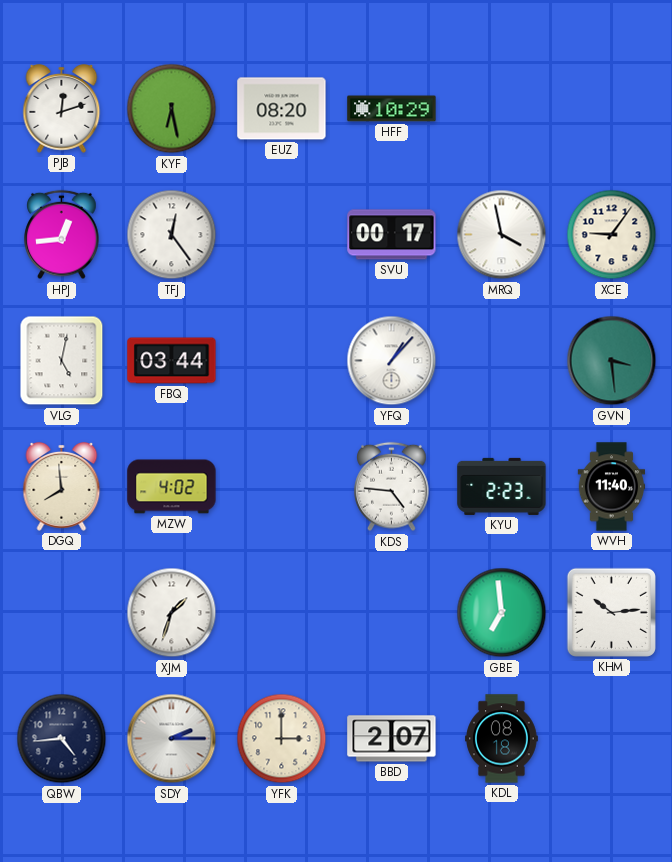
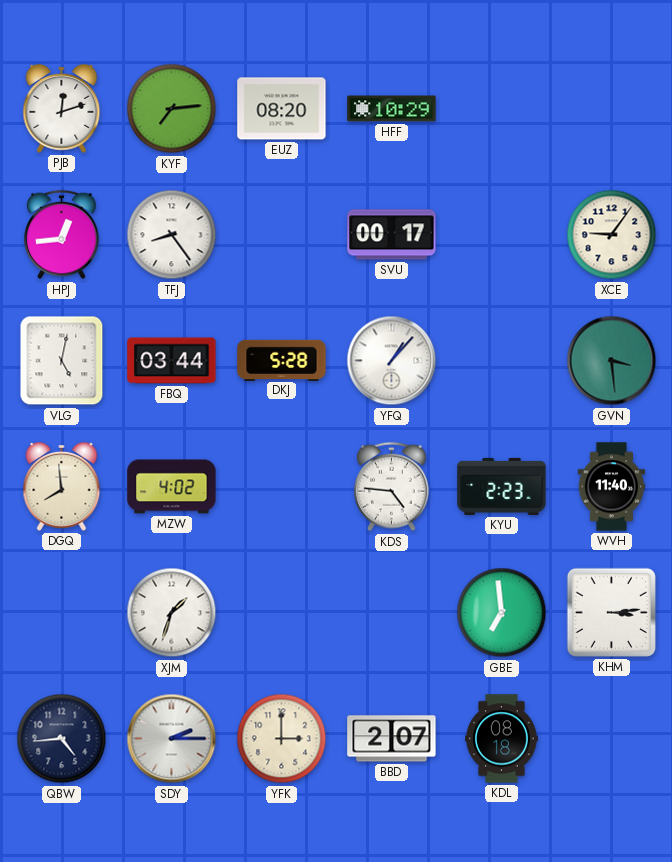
KYF: 6:28 -> 7:14 (172, 109)
TFJ: 12:24 -> 8:24 (172, 235)
MRQ: 3:58 -> none (502, 235)
DKJ: none -> 5:28 (282, 360)
KHM: 10:14 -> 3:14 (611, 612)
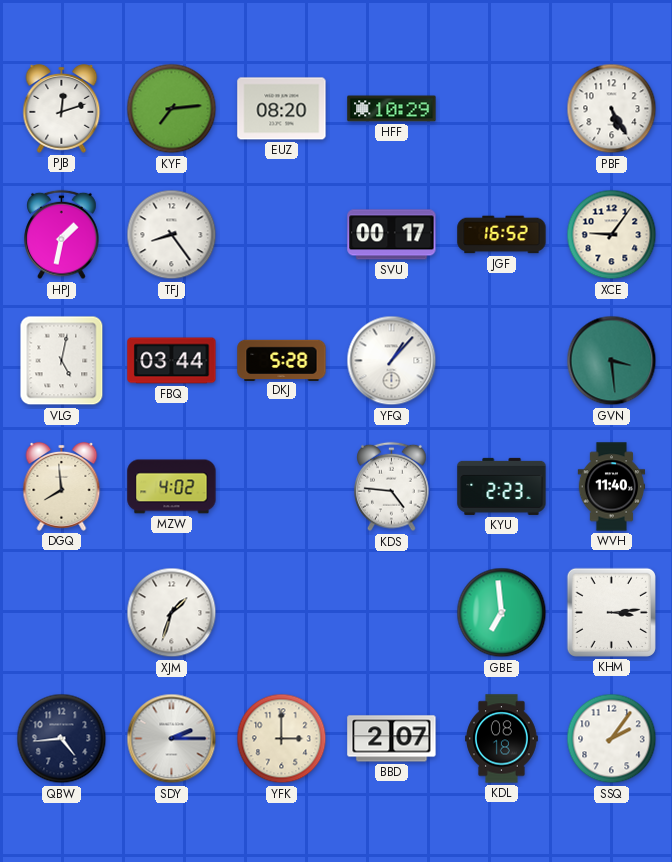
PBF: none -> 5:25 (612, 109)
HPJ: 12:44 -> 1:32 (62, 235)
JGF: none -> 16:52 (502, 235)
SSQ: none -> 2:06 (612, 739)
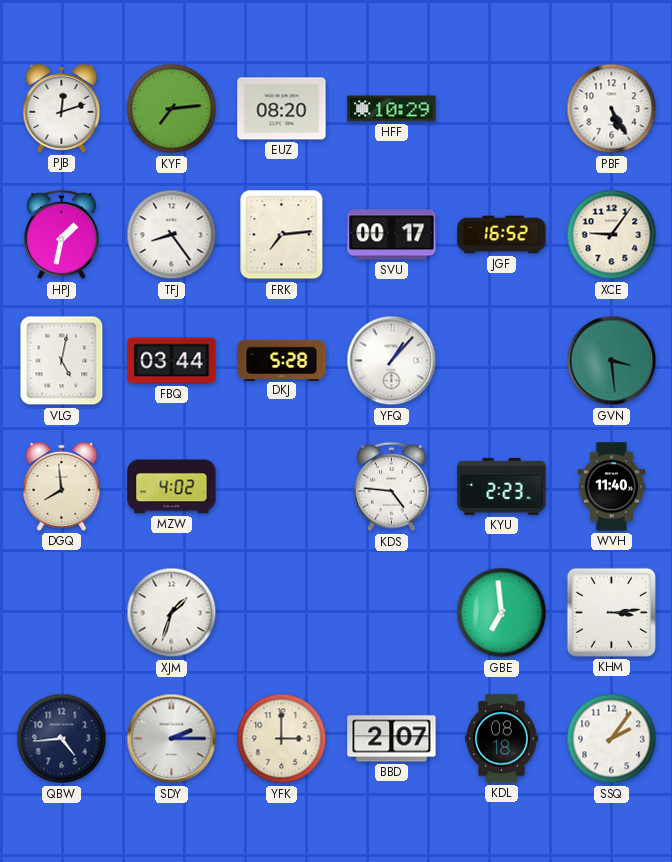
FRK: none -> 7:14 (282, 235)
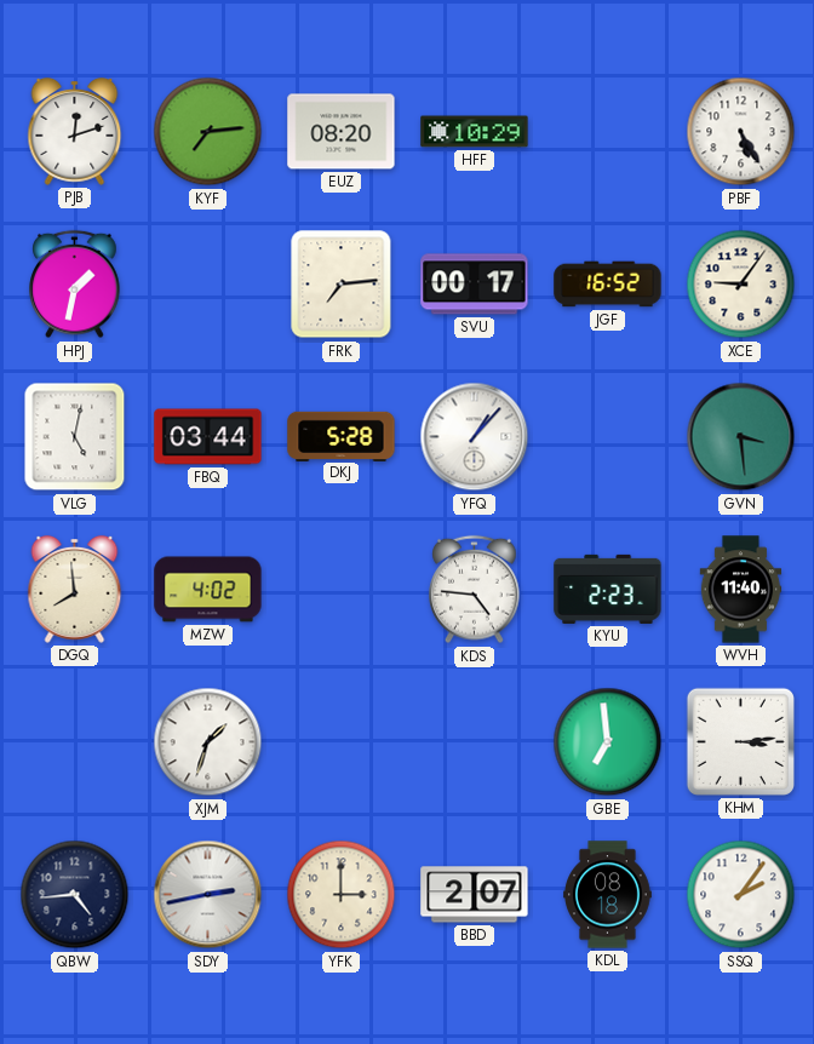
TFJ: 8:24 -> none (172, 235)
SDY: 2:15 -> 2:43 (208, 895)
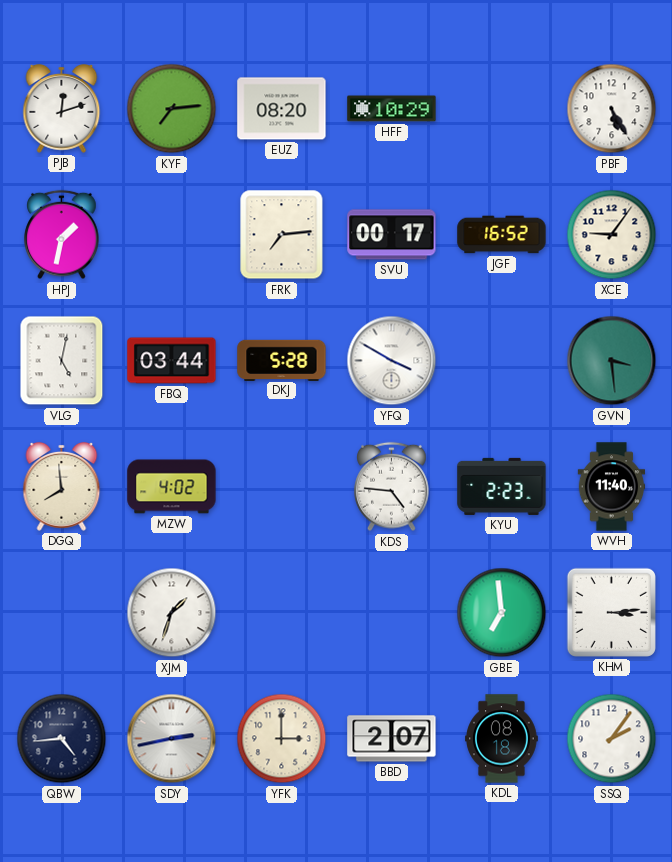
YFQ: 1:07 -> 3:50 (392, 361)
